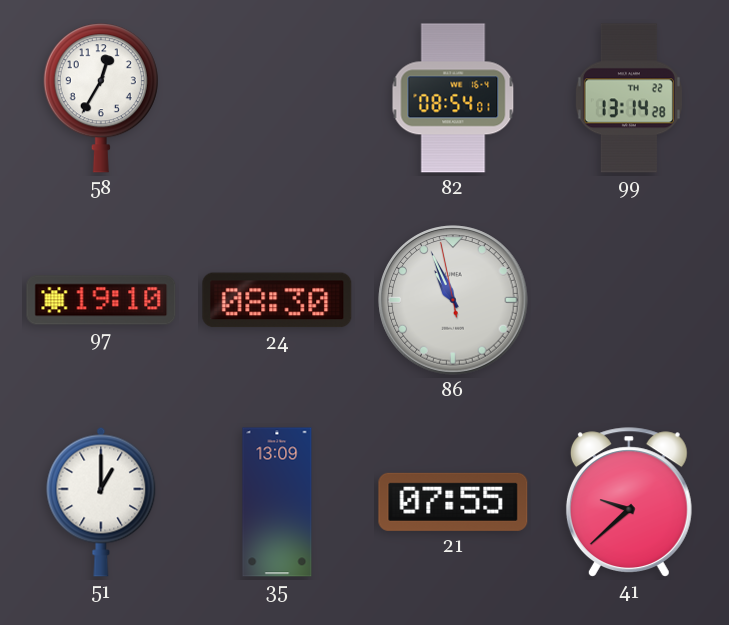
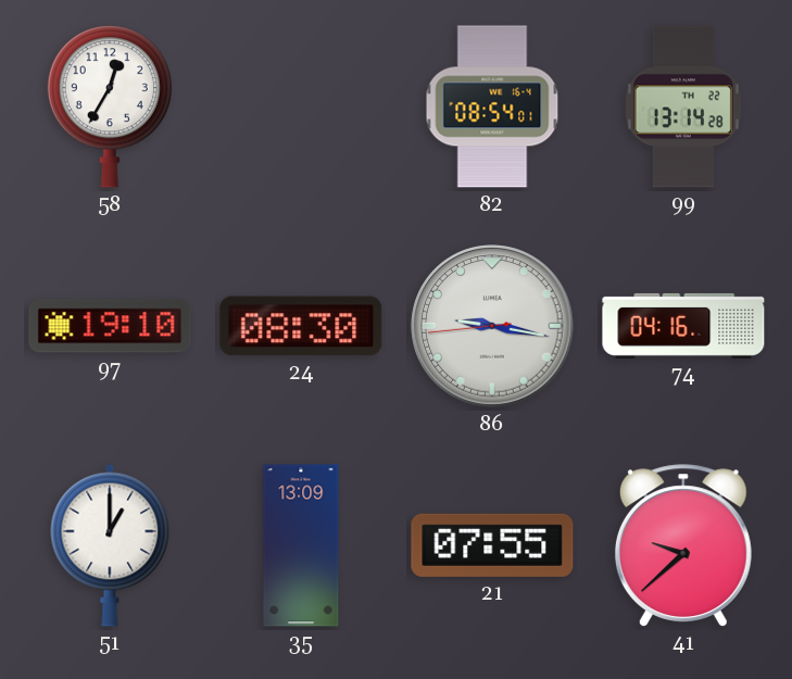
86: 10:55 -> 9:16 (492, 326)
74: none -> 04:16 (683, 326)
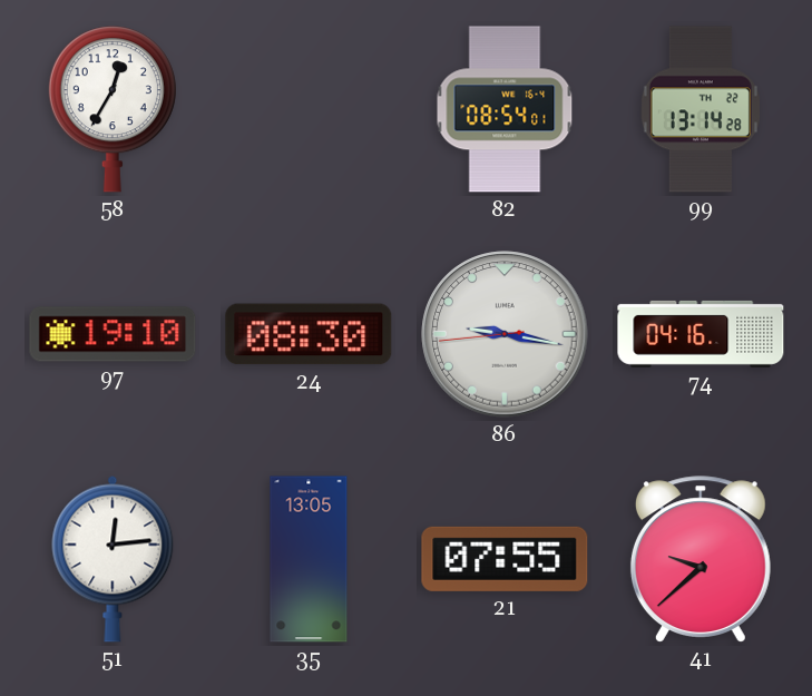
51: 1:00 -> 12:14 (112, 559)
35: 13:09 -> 13:05 (309, 559)
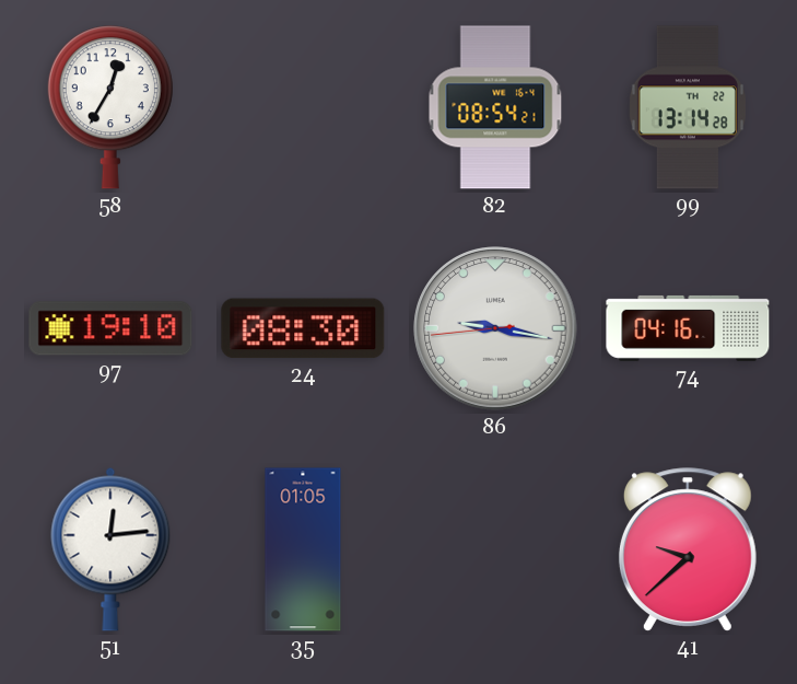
82: 08:54:01 -> 08:54:21 (495, 107)
35: 13:05 -> 01:05 (303, 549)
21: 07:55 -> none (505, 559)
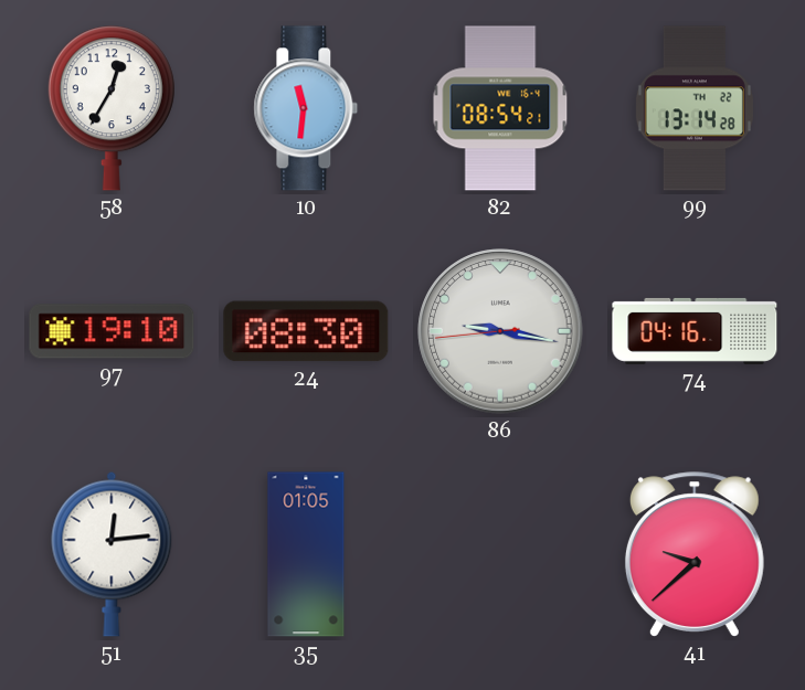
10: none -> 11:31 (306, 108)
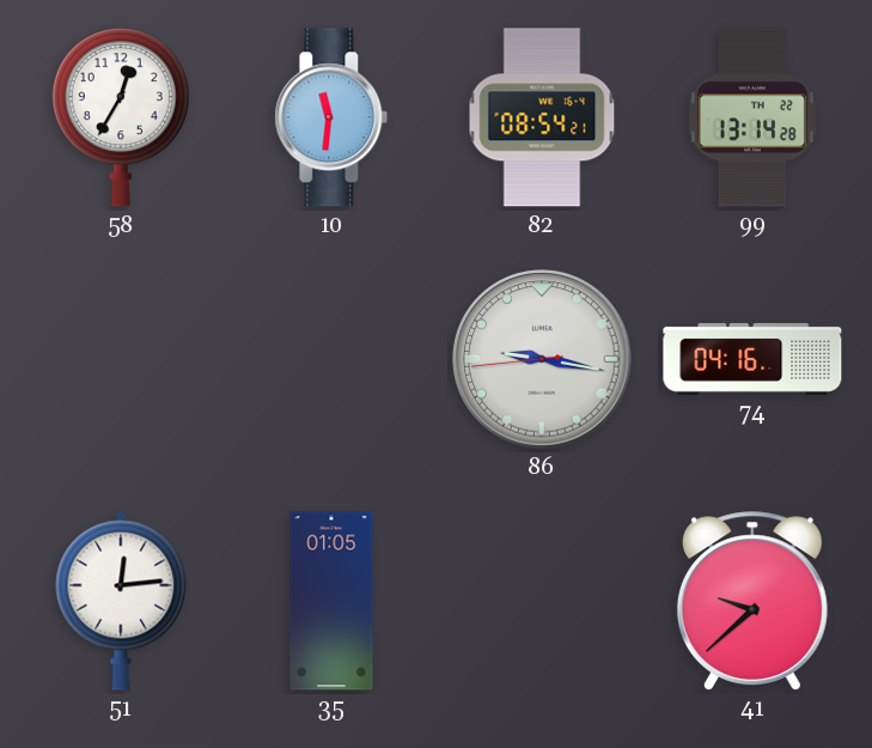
97: 19:10 -> none (112, 331)
24: 08:30 -> none (306, 331)
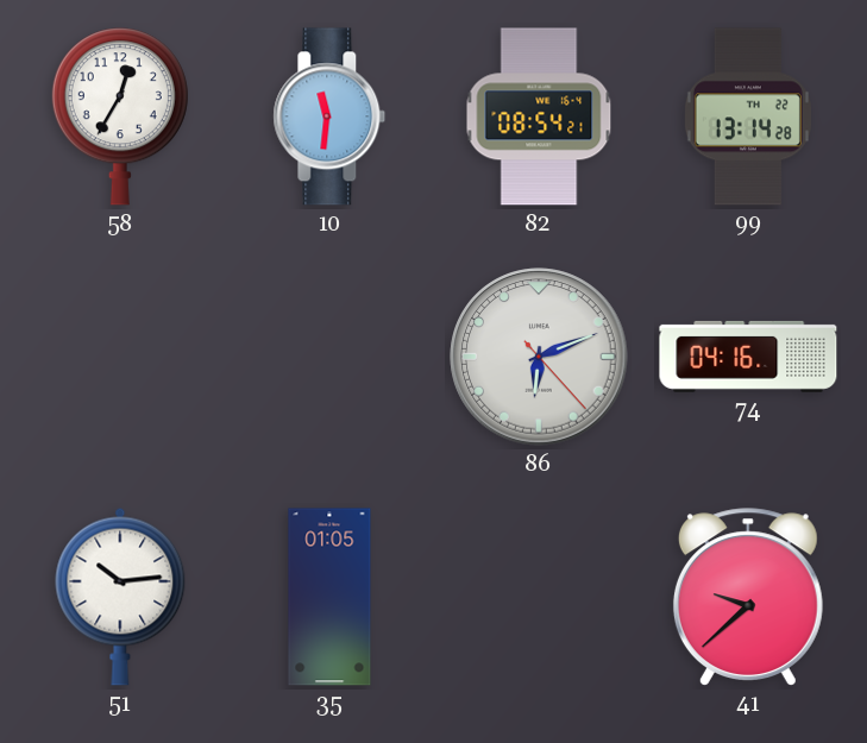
86: 9:16 -> 6:11 (539, 357)
51: 12:14 -> 10:14 (120, 597)
